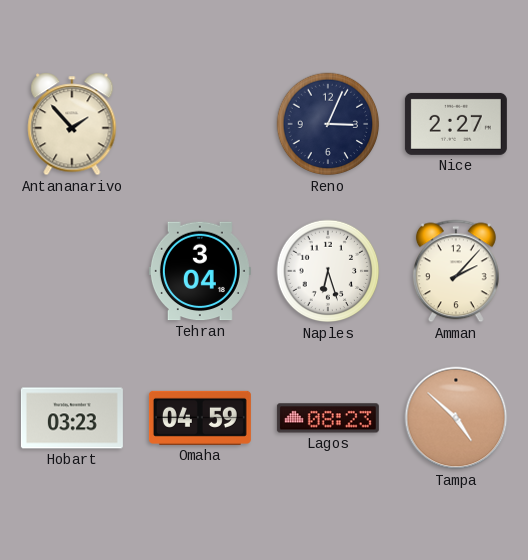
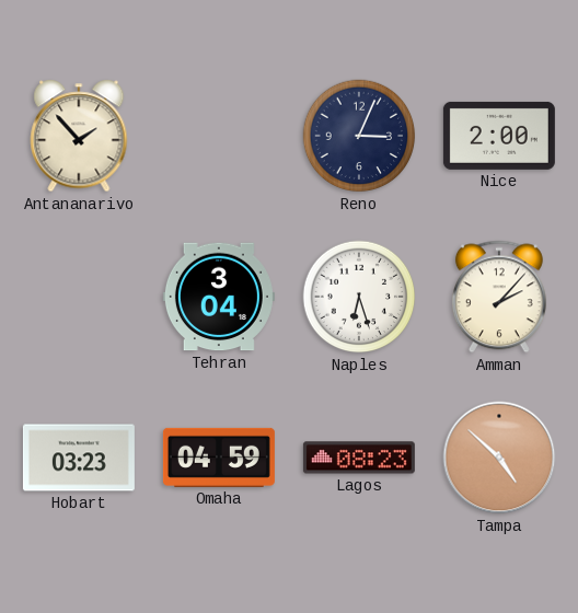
Nice: 2:27 -> 2:00 (499, 136)
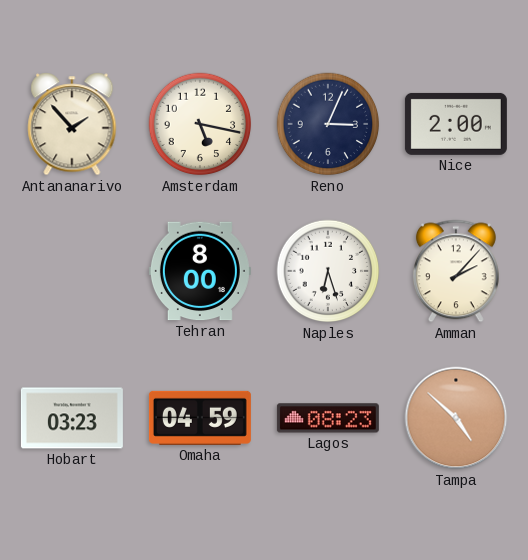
Amsterdam: none -> 5:17 (200, 124)
Tehran: 3:04 -> 8:00 (200, 271)
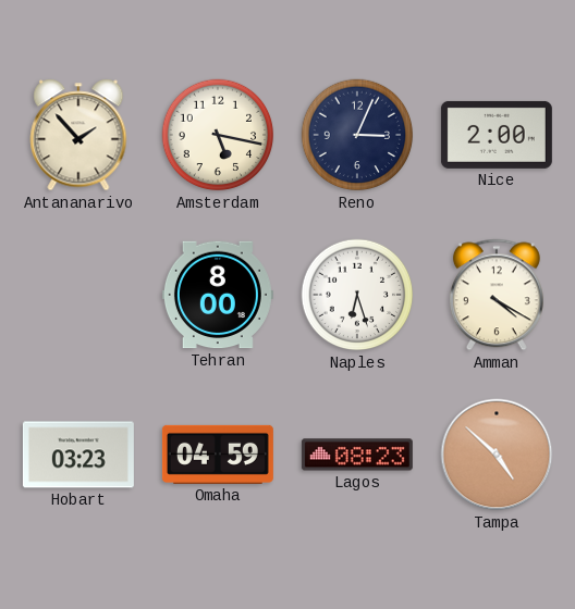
Amman: 2:07 -> 4:20 (497, 295)
